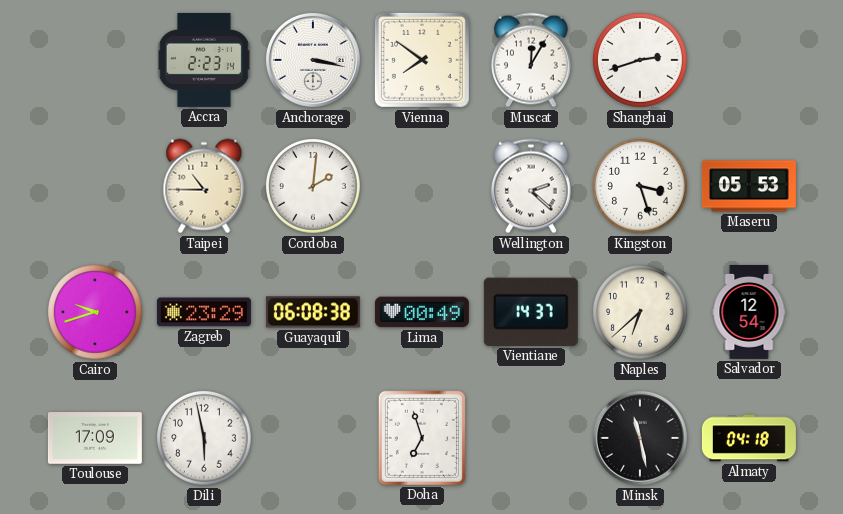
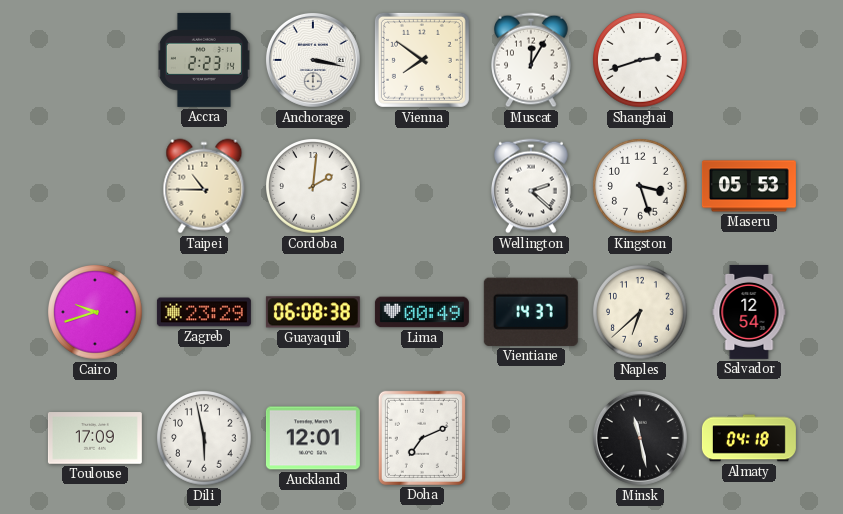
Auckland: none -> 12:01 (313, 438)
Doha: 6:57 -> 7:11 (422, 438)
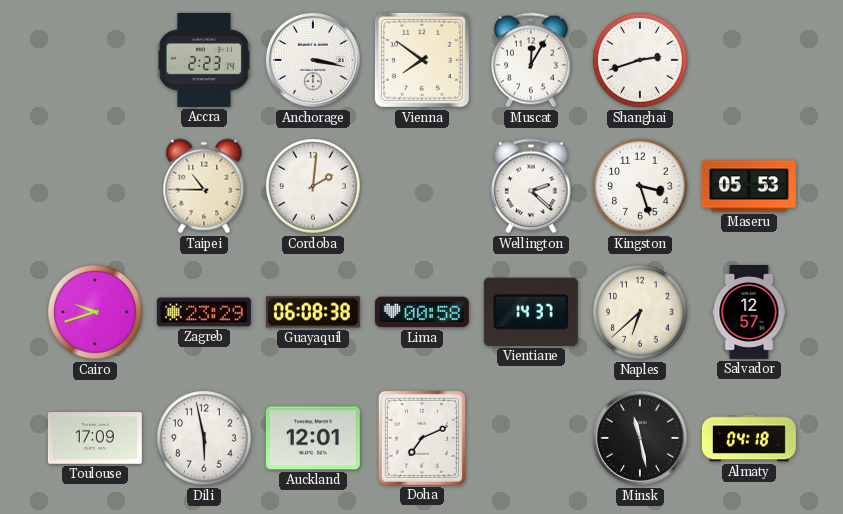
Lima: 00:49 -> 00:58 (422, 312)
Salvador: 12:54 -> 12:57 (749, 312)
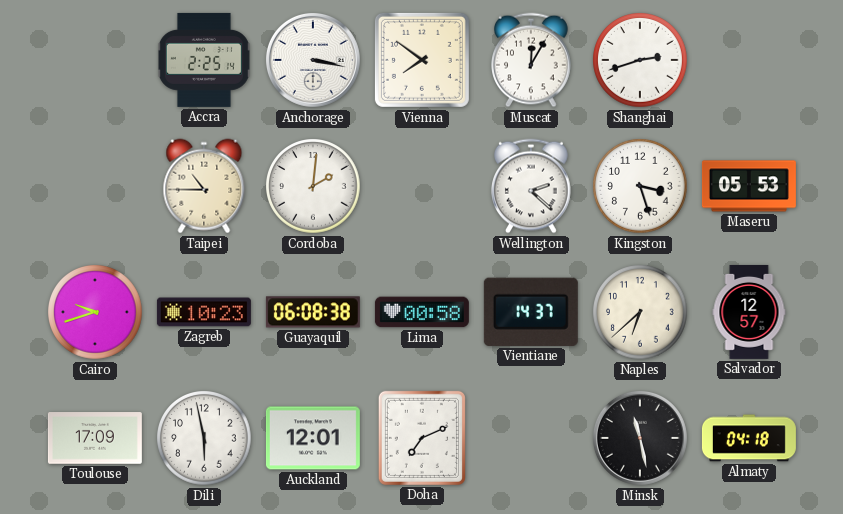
Accra: 2:23 -> 2:25 (204, 60)
Zagreb: 23:29 -> 10:23 (204, 312)
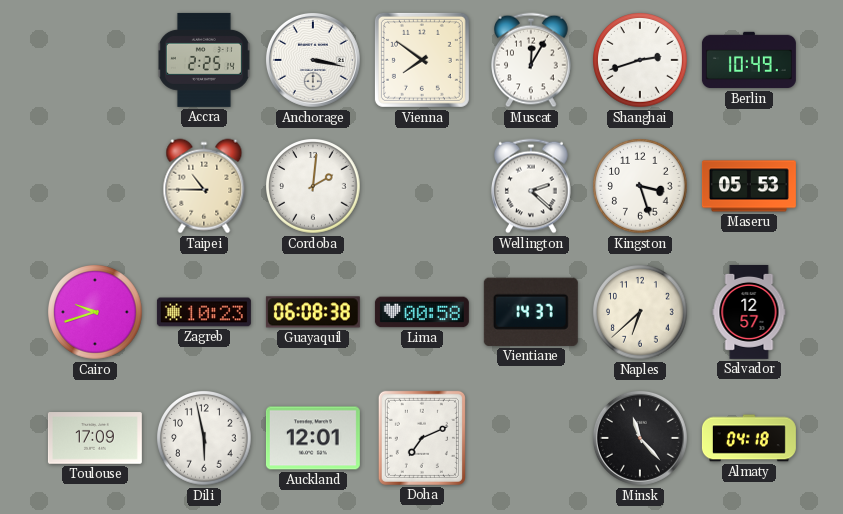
Berlin: none -> 10:49 (749, 60)
Minsk: 11:28 -> 11:23 (640, 438)
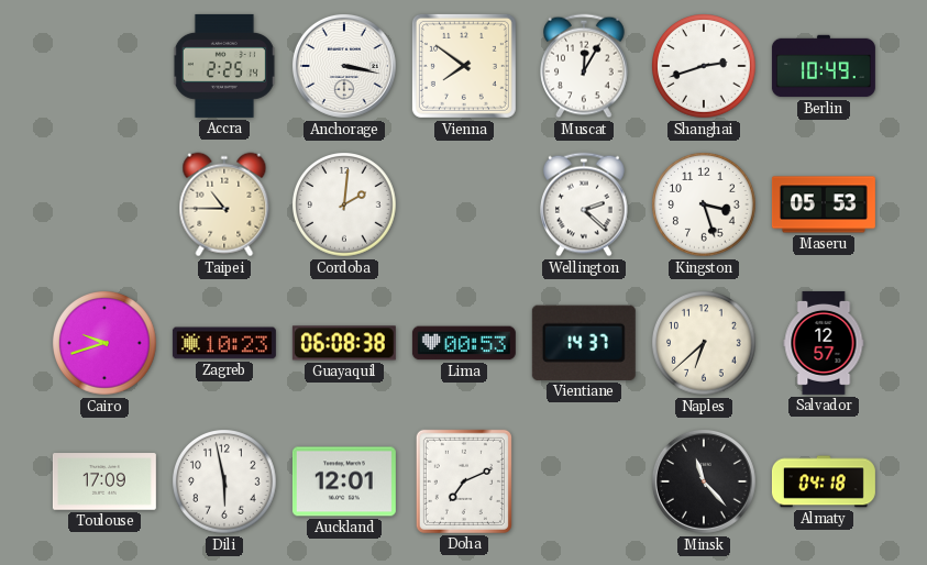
Lima: 00:58 -> 00:53 (464, 343)
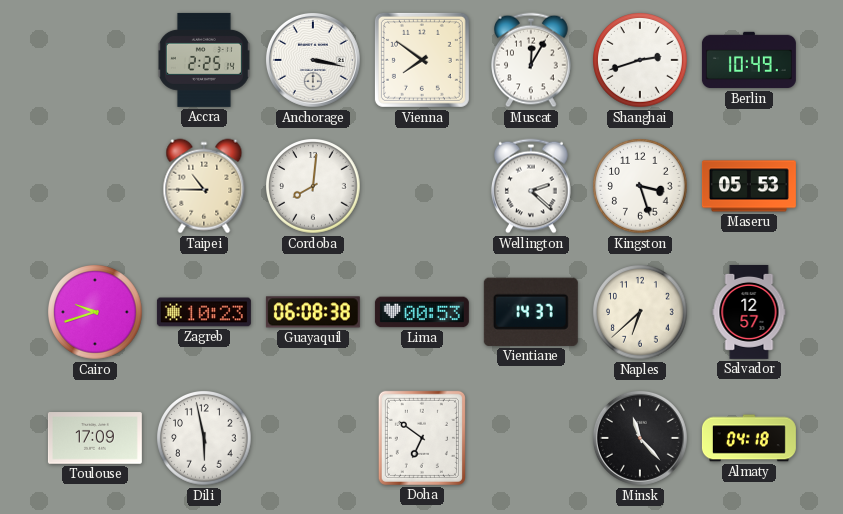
Cordoba: 2:01 -> 8:01 (314, 186)
Auckland: 12:01 -> none (344, 481)
Doha: 7:11 -> 6:51 (422, 438)
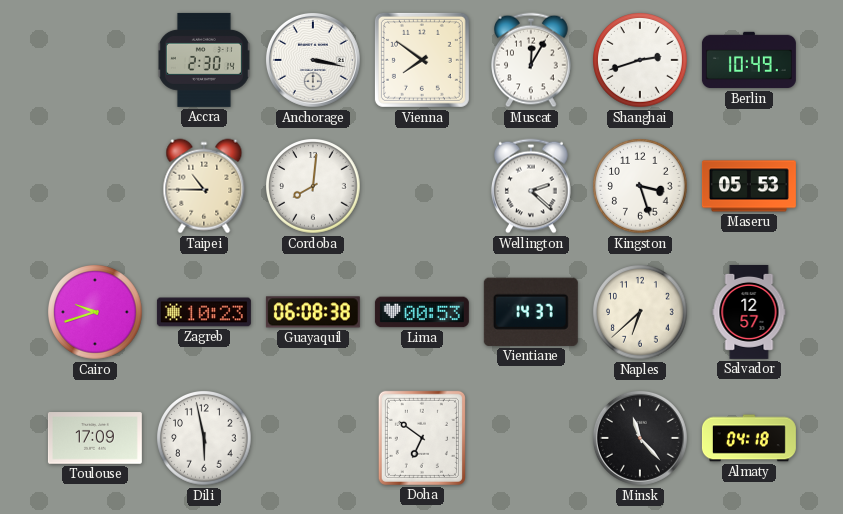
Accra: 2:25 -> 2:30 (204, 60)
